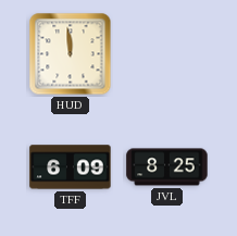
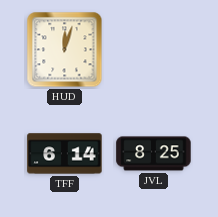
HUD: 11:59 -> 12:03 (65, 50)
TFF: 6:09 -> 6:14 (65, 154)
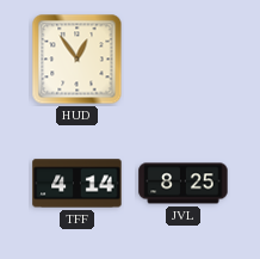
HUD: 12:03 -> 12:54 (78, 60)
TFF: 6:14 -> 4:14 (78, 184)
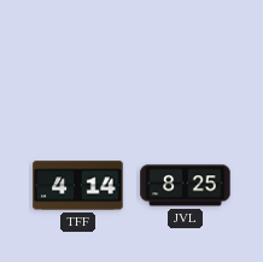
HUD: 12:54 -> none (78, 60)
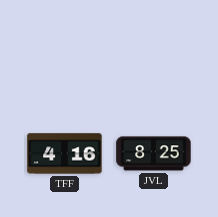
TFF: 4:14 -> 4:16 (65, 154)
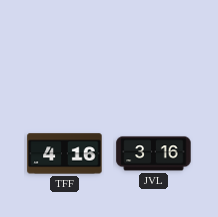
JVL: 8:25 -> 3:16 (154, 154)
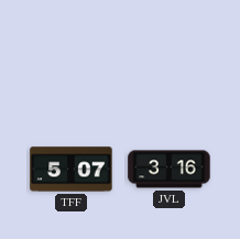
TFF: 4:16 -> 5:07 (72, 170)
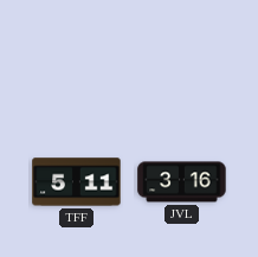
TFF: 5:07 -> 5:11 (77, 182)
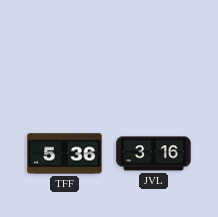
TFF: 5:11 -> 5:36 (65, 154)
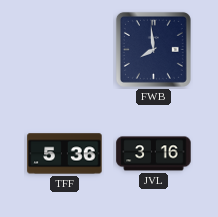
FWB: none -> 7:59 (153, 49)
